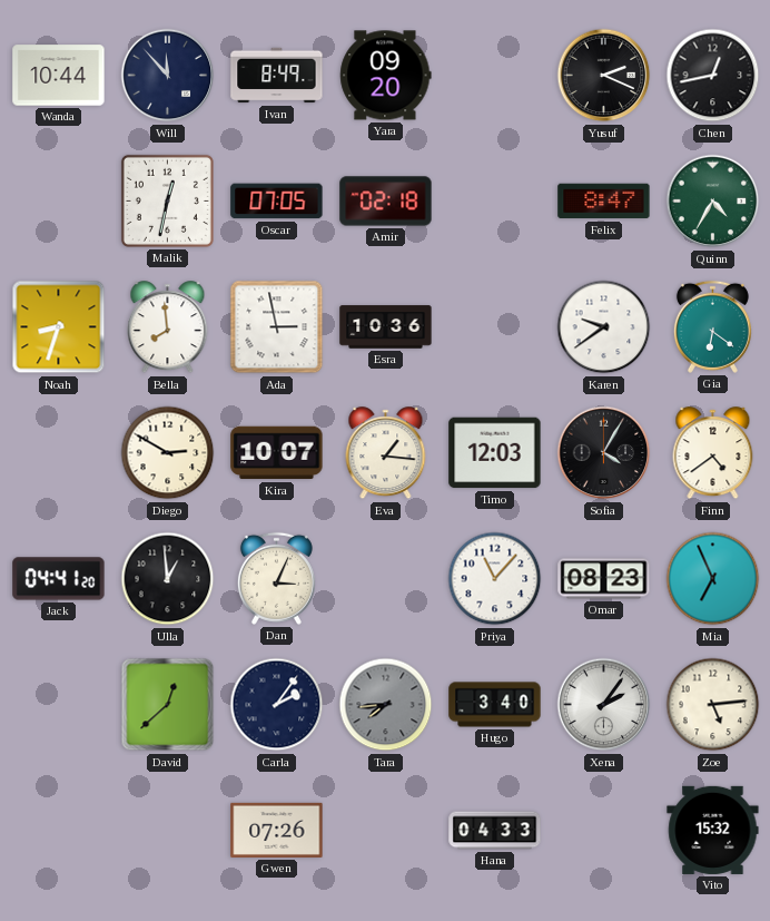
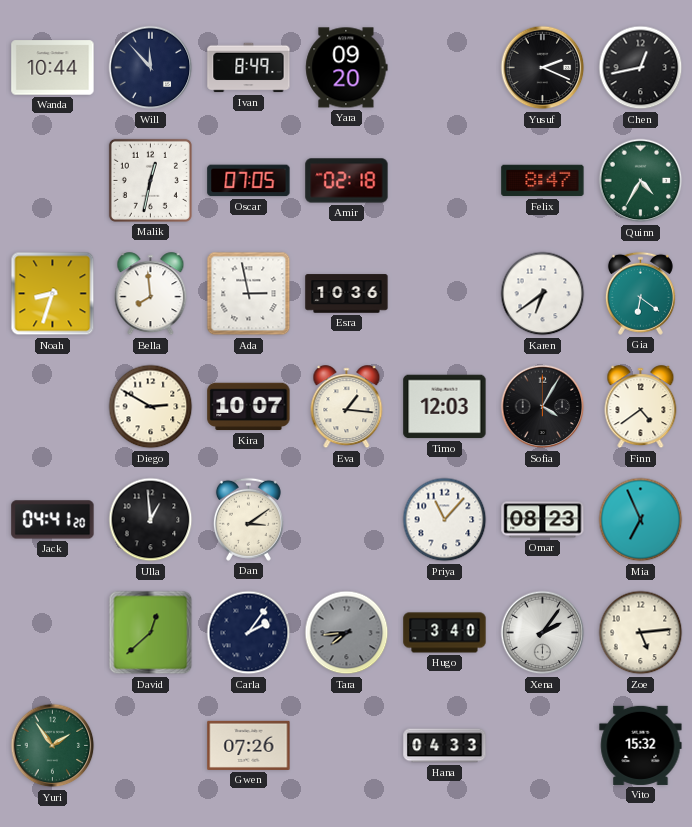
Karen: 9:39 -> 6:39 (543, 294)
Dan: 3:04 -> 3:09 (248, 519)
Yuri: none -> 1:54 (53, 746)
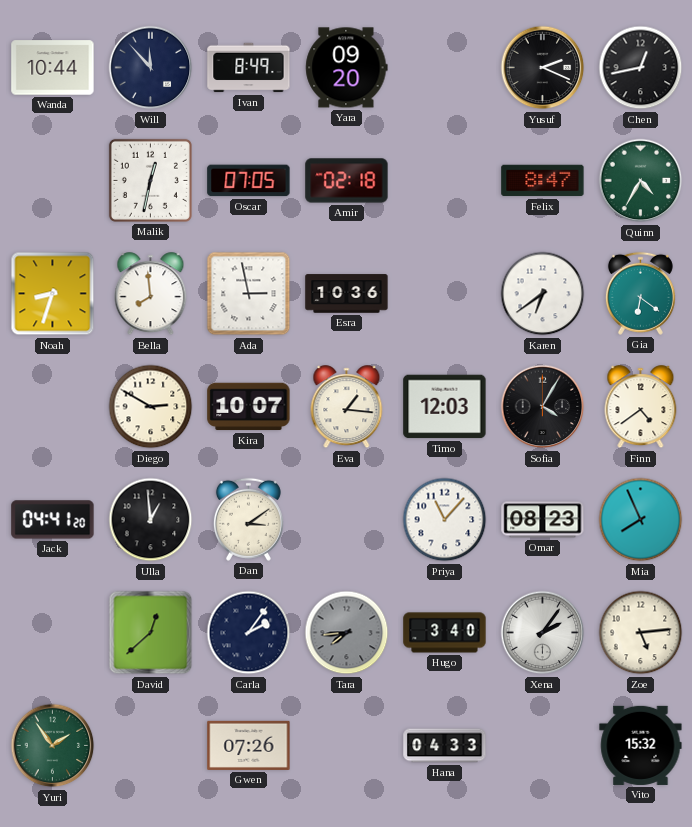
Mia: 6:56 -> 7:56 (641, 520)
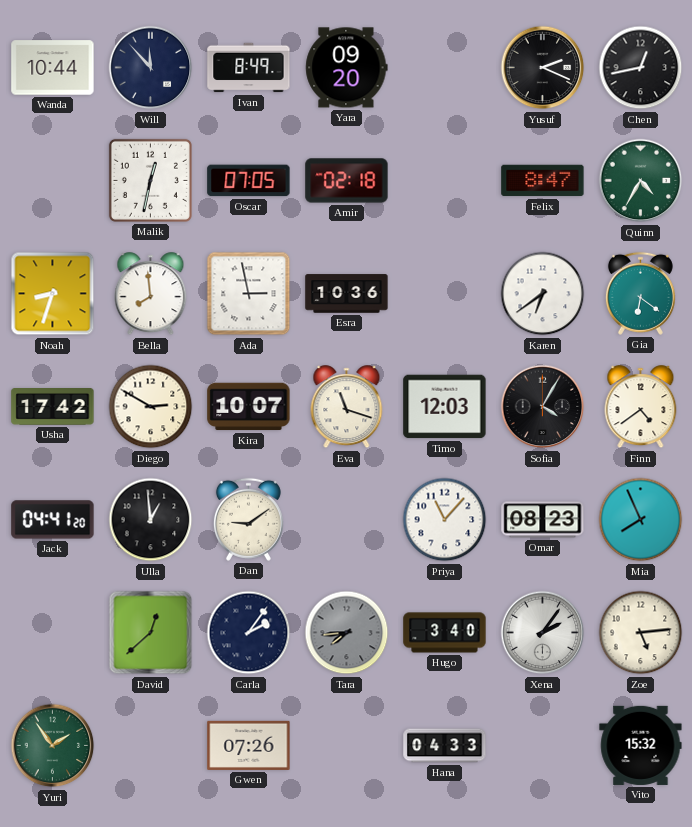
Usha: none -> 17:42 (53, 407)
Eva: 1:16 -> 11:18 (347, 407)
Dan: 3:09 -> 9:09 (248, 519)
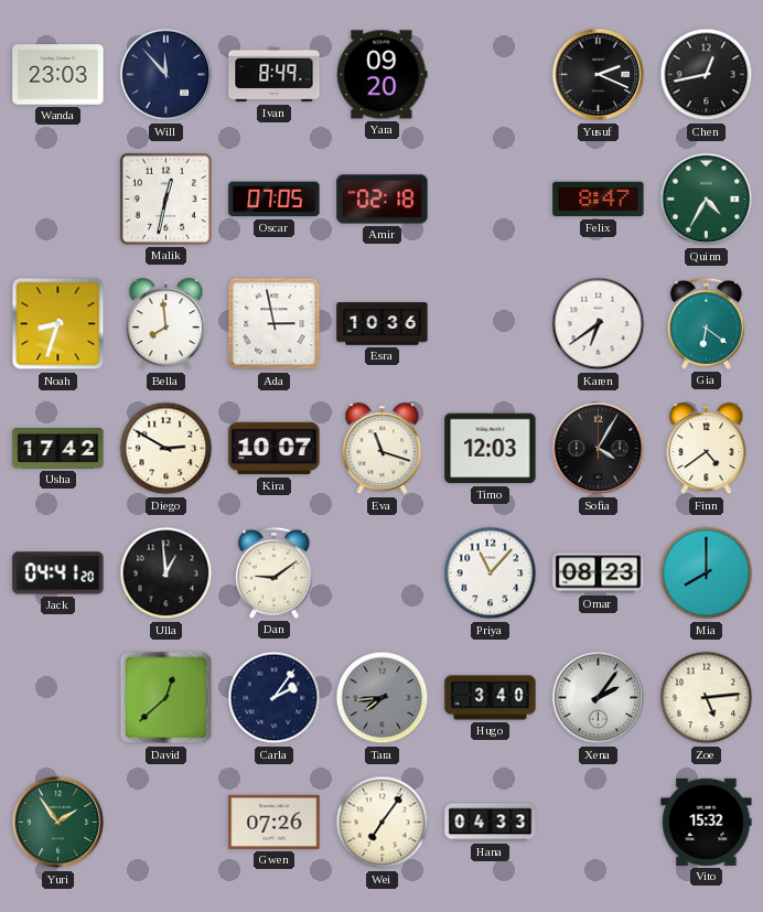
Wanda: 10:44 -> 23:03 (58, 75)
Mia: 7:56 -> 8:00 (707, 573)
Wei: none -> 7:06 (383, 823)
